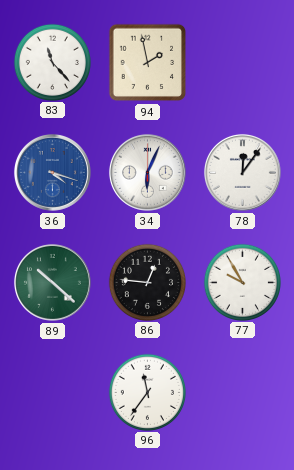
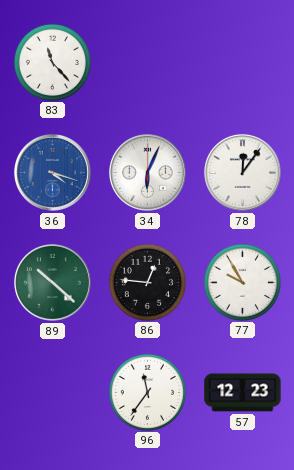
94: 1:58 -> none (148, 63)
57: none -> 12:23 (243, 393)
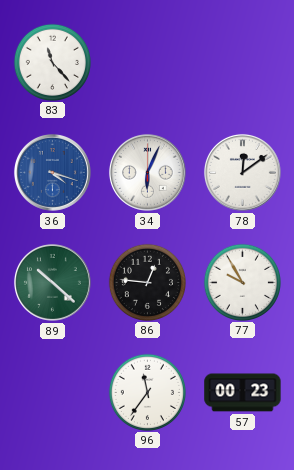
78: 12:06 -> 12:09 (242, 172)
57: 12:23 -> 00:23 (243, 393)
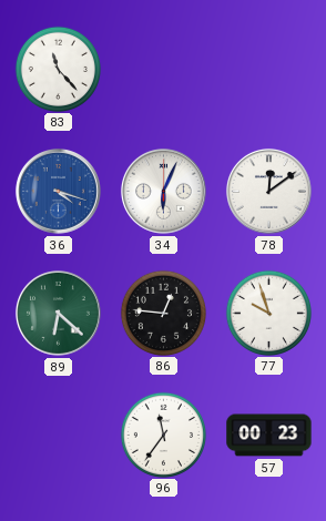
89: 10:22 -> 6:22 (58, 313)
77: 9:55 -> 9:57 (268, 313)
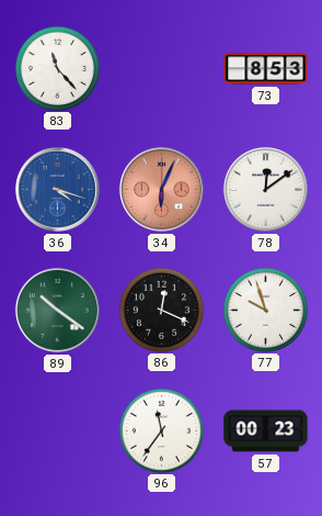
73: none -> 8:53 (266, 69)
34 dial: white -> salmon (161, 189)
89: 6:22 -> 10:21 (57, 310)
86: 12:46 -> 12:19 (161, 310)
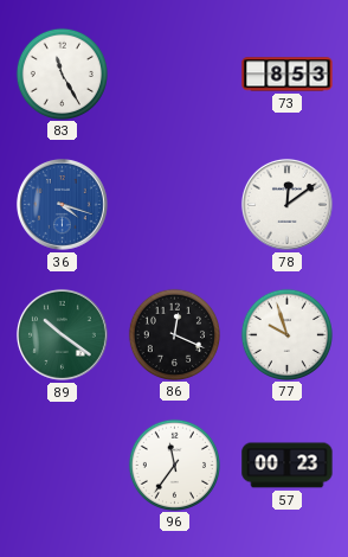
83: 11:23 -> 11:25 (62, 73)
34: 6:04 -> none (161, 189)
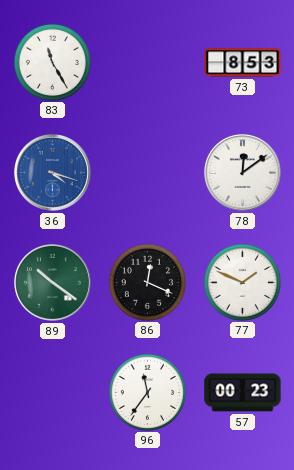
77: 9:57 -> 1:49 (242, 282)
